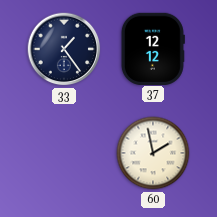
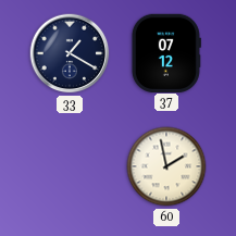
33: 1:24 -> 1:20 (70, 53)
37: 12:12 -> 07:12 (165, 52)
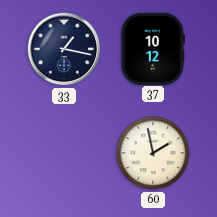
33: 1:20 -> 1:17 (64, 49)
37: 07:12 -> 10:12 (152, 48)
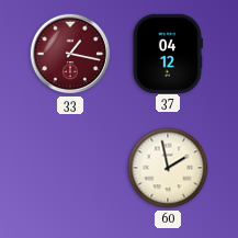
33 dial: navy -> burgundy (70, 54)
37: 10:12 -> 04:12 (167, 53)
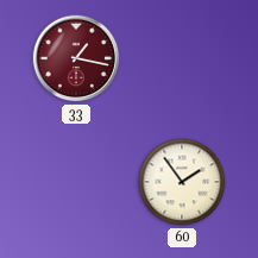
37: 04:12 -> none (167, 53)
60: 1:58 -> 1:54 (182, 182)
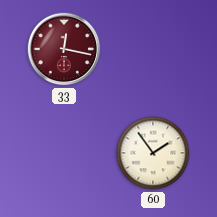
33: 1:17 -> 12:17 (64, 49)
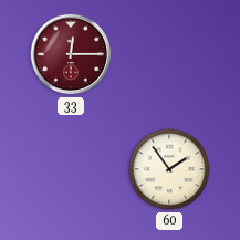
33: 12:17 -> 12:15 (71, 54)
